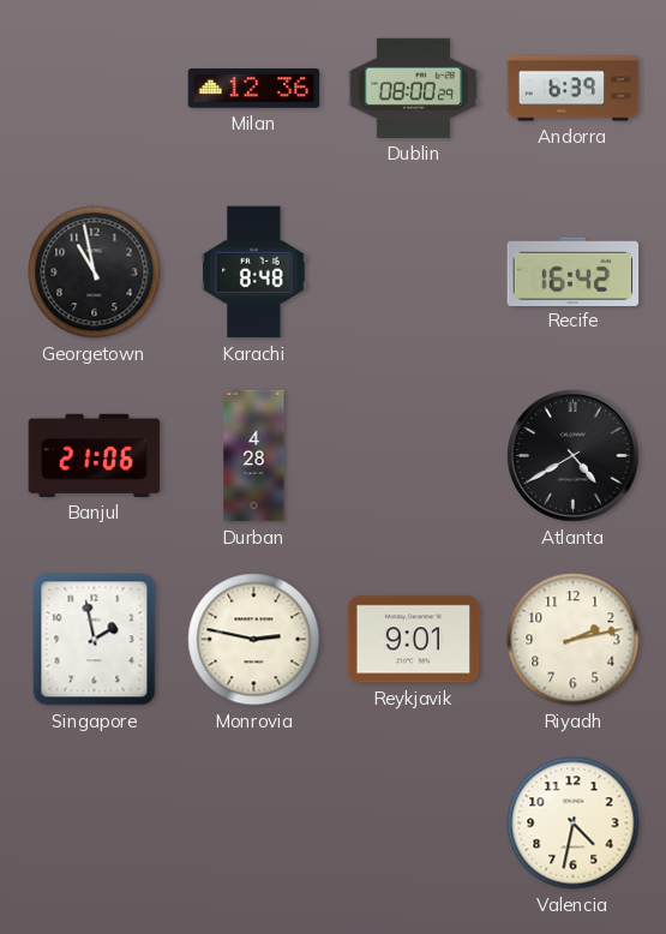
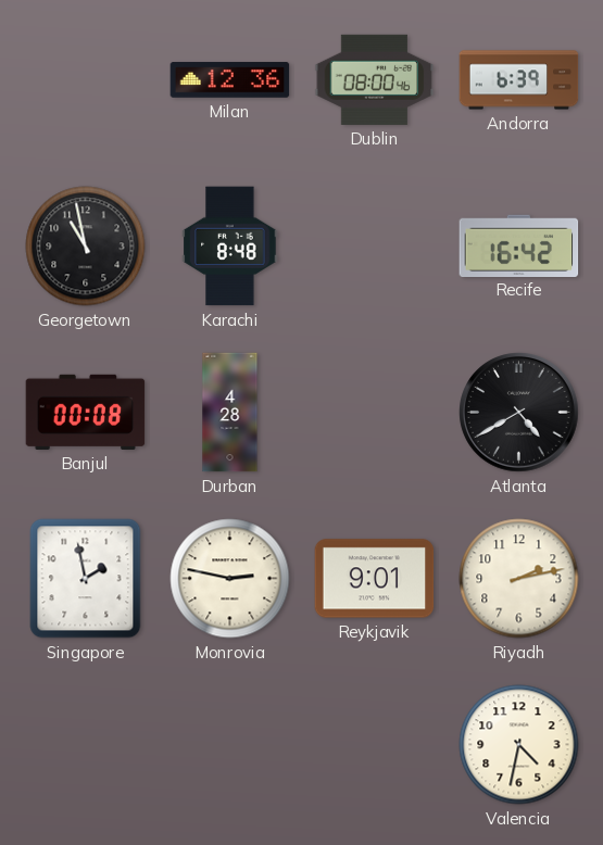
Dublin: 08:00:29 -> 08:00:46 (375, 79)
Banjul: 21:06 -> 00:08 (86, 412)
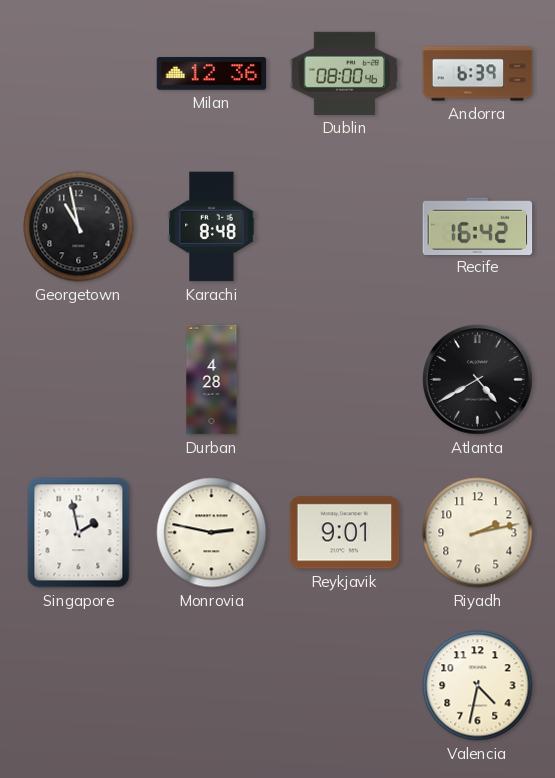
Banjul: 00:08 -> none (86, 412)
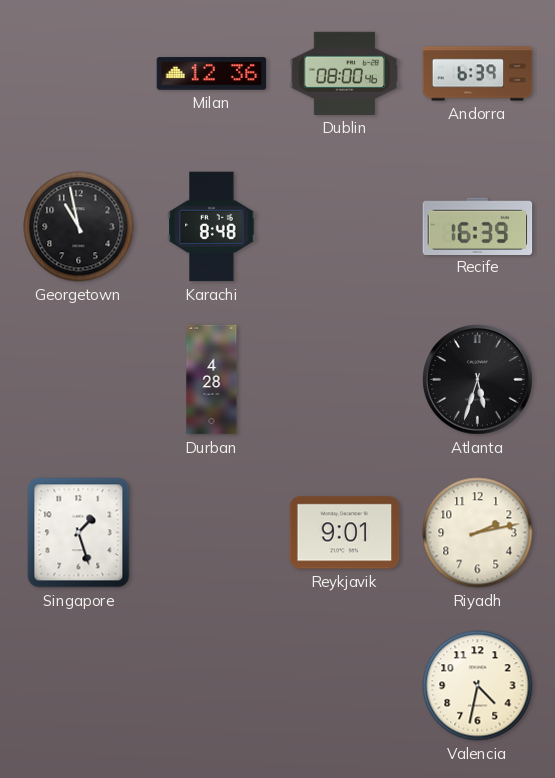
Recife: 16:42 -> 16:39 (478, 226)
Atlanta: 4:40 -> 5:33 (478, 380)
Singapore: 1:58 -> 1:27 (79, 533)
Monrovia: 2:47 -> none (212, 533)
